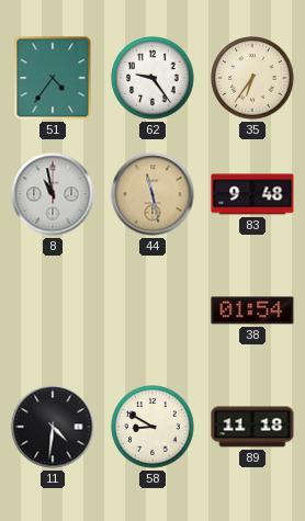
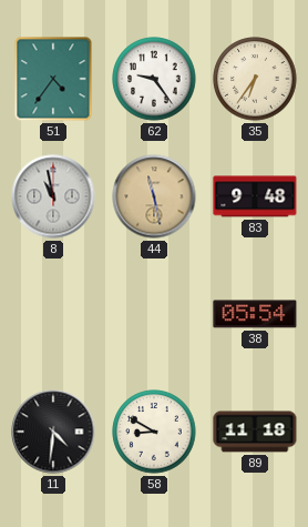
38: 01:54 -> 05:54 (255, 314)
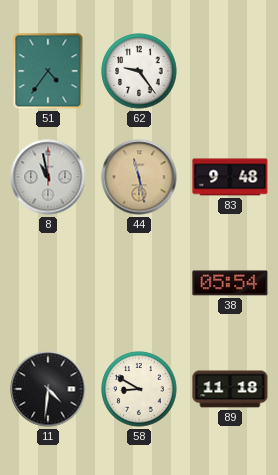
35: 6:36 -> none (255, 79)
